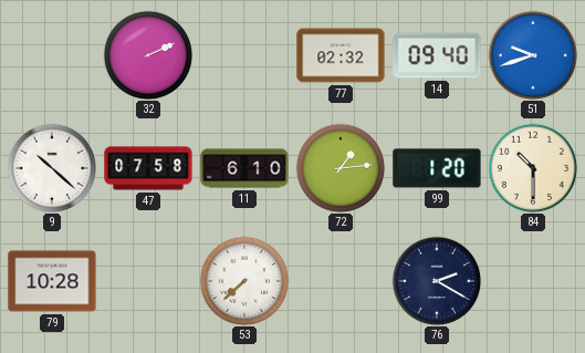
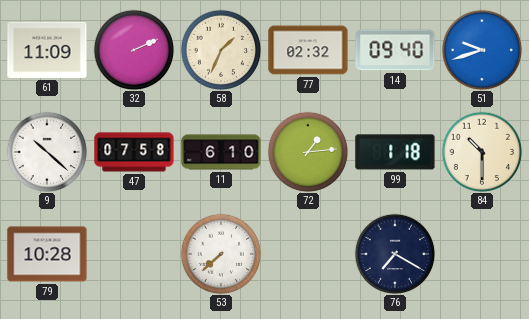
61: none -> 11:09 (47, 50)
58: none -> 1:34 (221, 50)
99: 1:20 -> 1:18 (395, 152)
76: 2:20 -> 7:20 (395, 254)
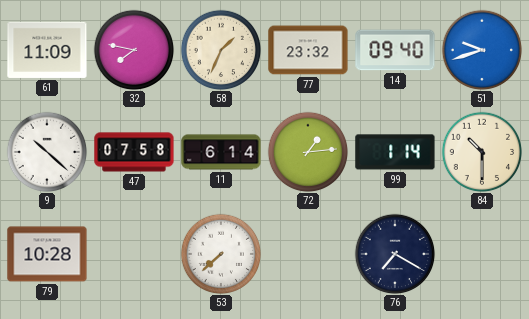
32: 2:11 -> 7:47 (134, 50)
77: 02:32 -> 23:32 (308, 50)
11: 6:10 -> 6:14 (221, 152)
99: 1:18 -> 1:14 (395, 152)
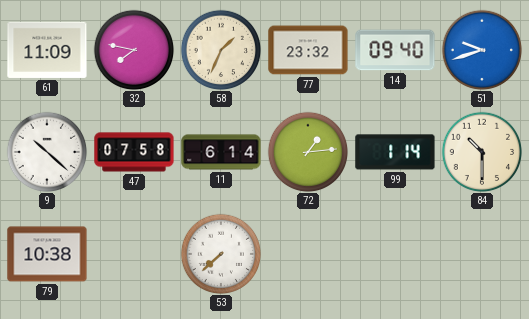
79: 10:28 -> 10:38 (47, 254)
76: 7:20 -> none (395, 254)
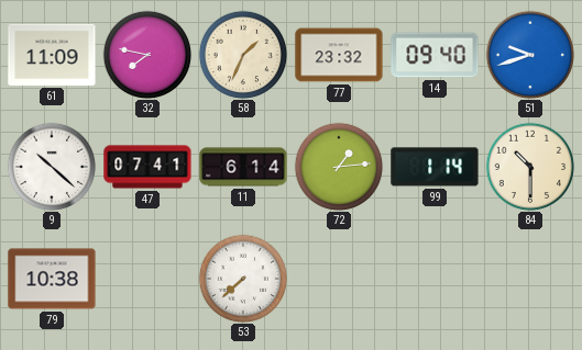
47: 07:58 -> 07:41 (147, 167)
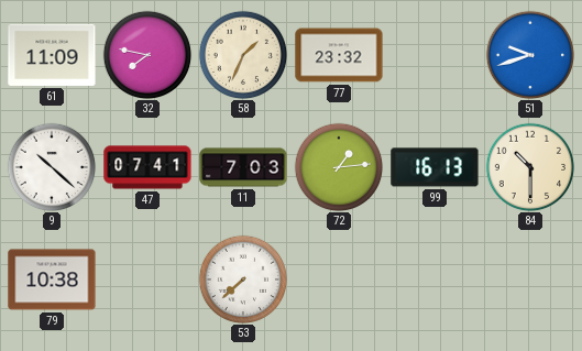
14: 09:40 -> none (435, 55)
11: 6:14 -> 7:03 (243, 167)
99: 1:14 -> 16:13 (435, 167)
